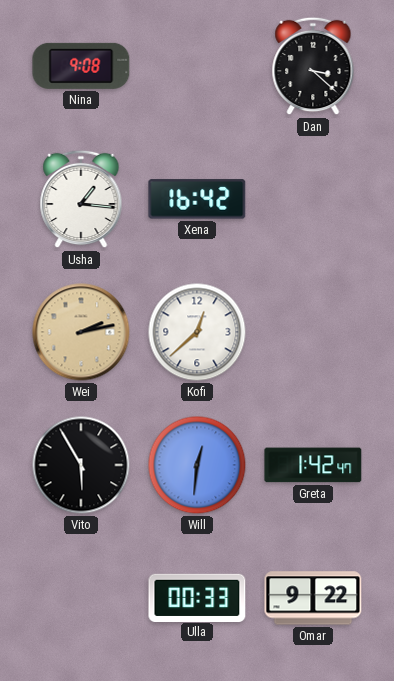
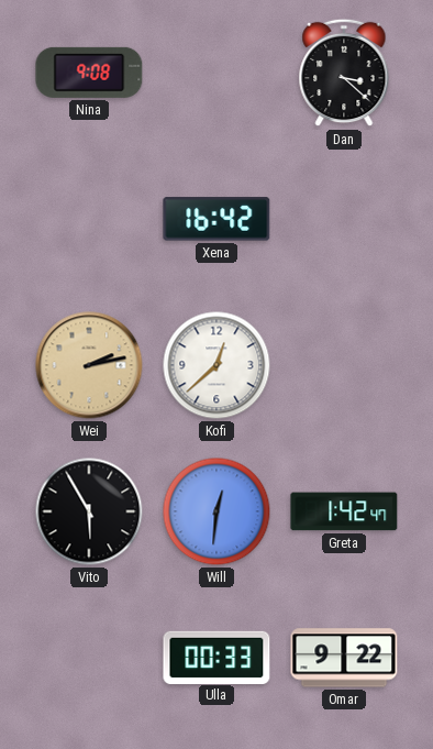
Usha: 1:16 -> none (81, 199)
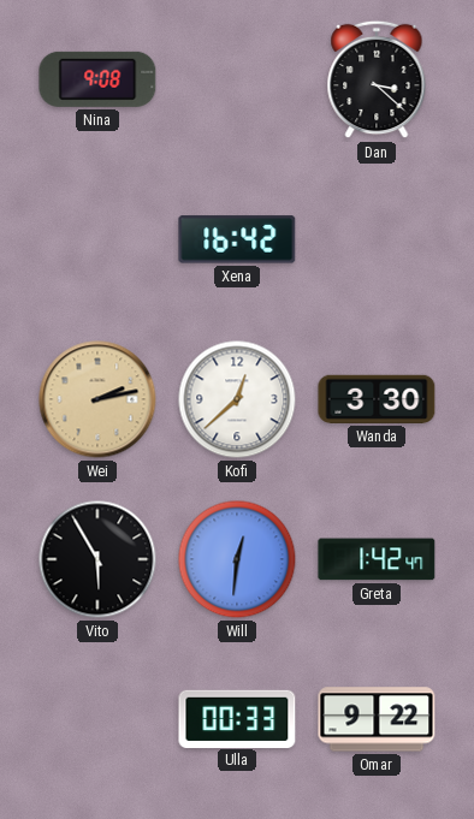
Wanda: none -> 3:30 (377, 399)
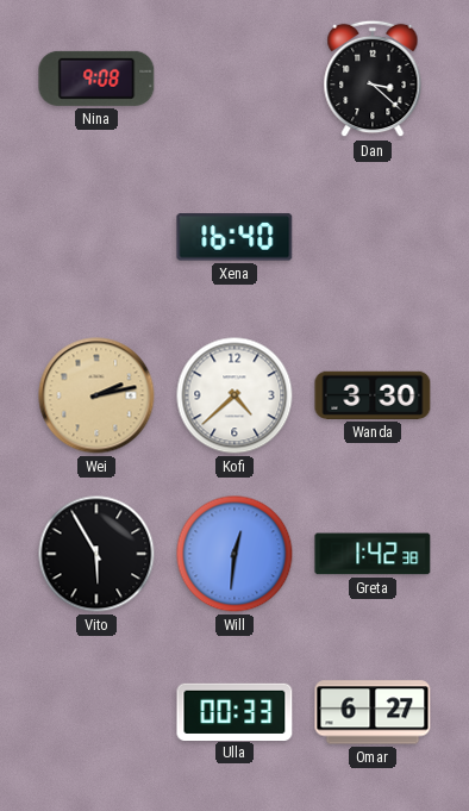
Xena: 16:42 -> 16:40 (234, 237)
Kofi: 12:38 -> 4:38 (234, 395)
Greta: 1:42:47 -> 1:42:38 (373, 554)
Omar: 9:22 -> 6:27 (373, 712)
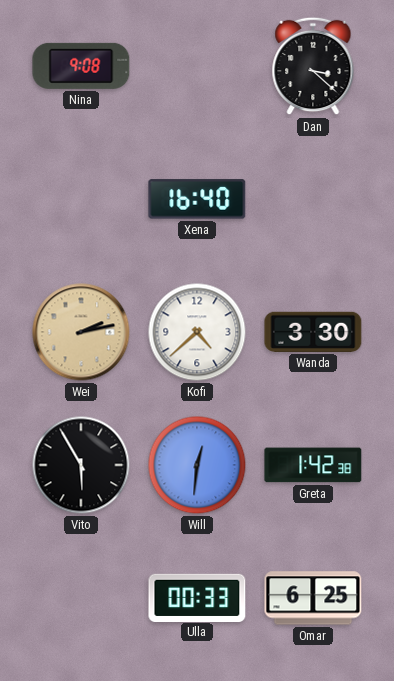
Omar: 6:27 -> 6:25 (313, 598)
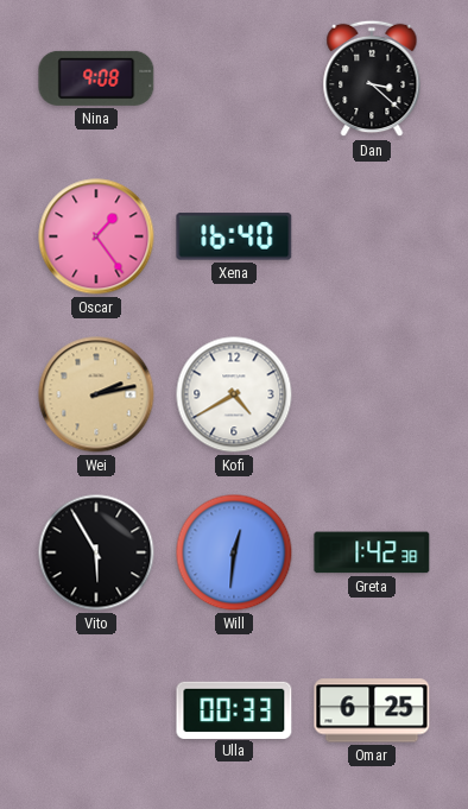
Oscar: none -> 1:24 (96, 236)
Kofi: 4:38 -> 4:40 (234, 394)
Wanda: 3:30 -> none (313, 332)
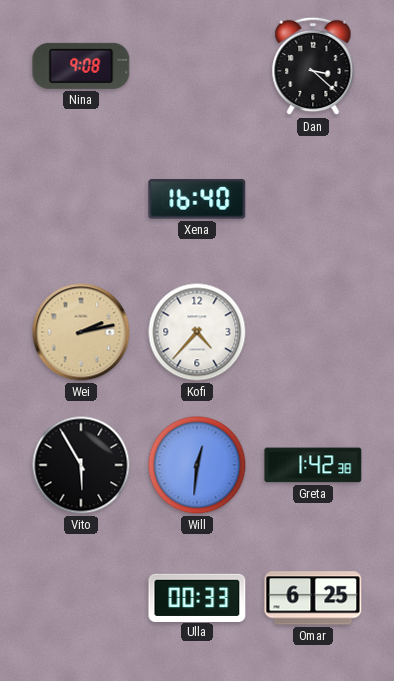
Oscar: 1:24 -> none (96, 236)
Kofi: 4:40 -> 4:37 (197, 332)
